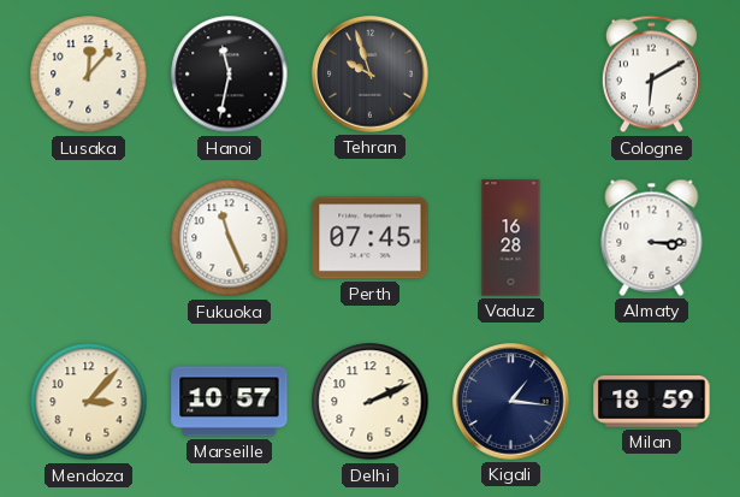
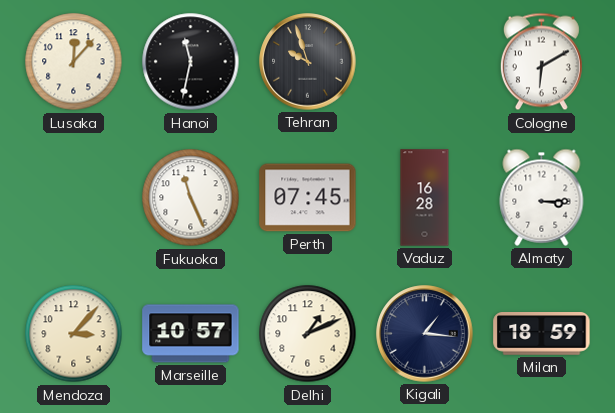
Delhi: 2:11 -> 1:11 (308, 334)
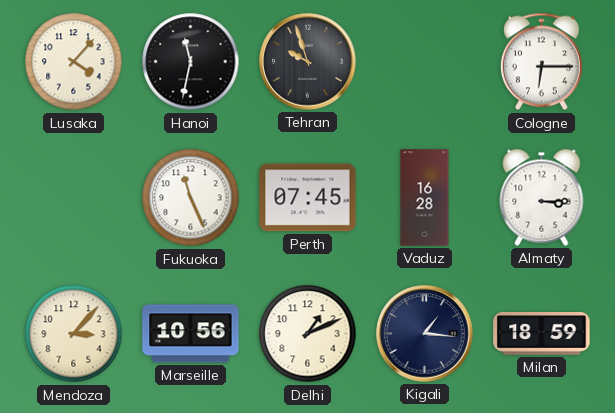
Lusaka: 12:07 -> 4:07 (74, 62)
Cologne: 6:10 -> 6:15 (541, 62)
Marseille: 10:57 -> 10:56 (191, 334)
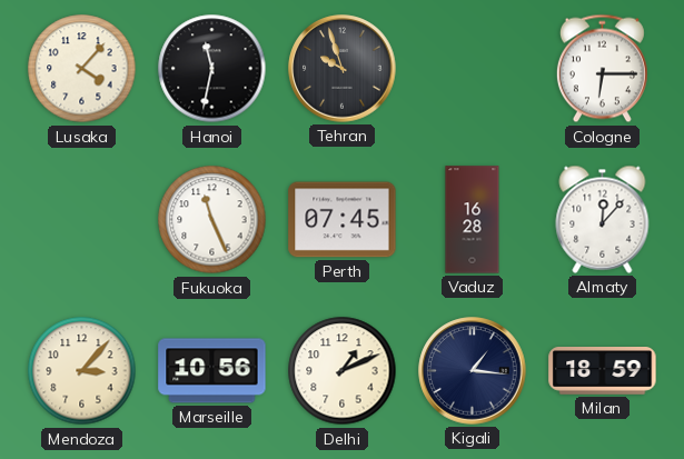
Almaty: 3:15 -> 12:07 (603, 219)
